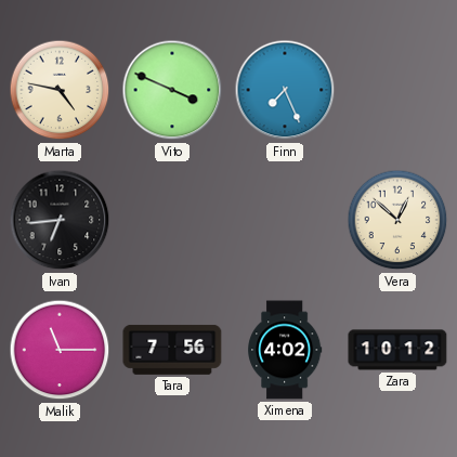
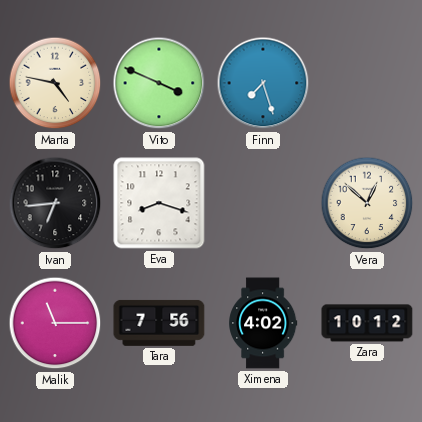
Finn: 7:26 -> 7:27 (263, 83)
Eva: none -> 8:18 (159, 203)
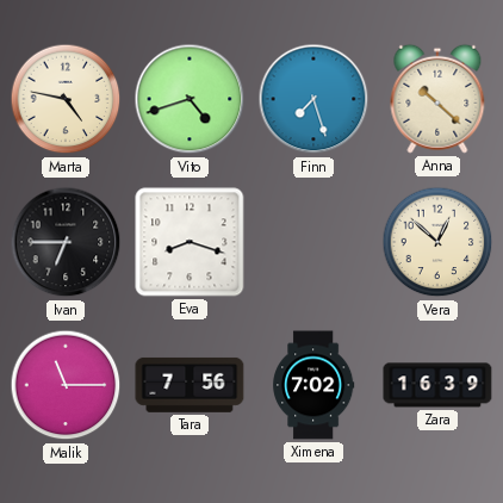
Vito: 3:49 -> 4:42 (190, 99)
Anna: none -> 10:22 (437, 99)
Ivan: 6:44 -> 6:45 (66, 242)
Ximena: 4:02 -> 7:02 (315, 385)
Zara: 10:12 -> 16:39 (437, 385)
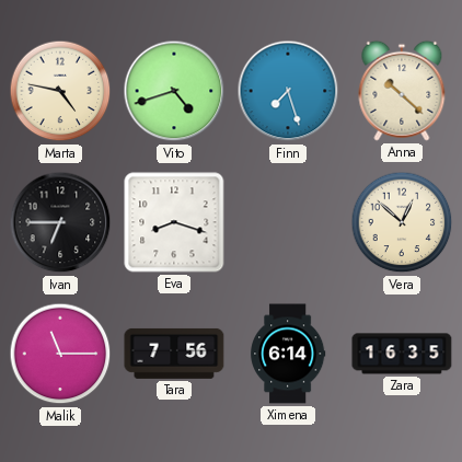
Ximena: 7:02 -> 6:14 (289, 354)
Zara: 16:39 -> 16:35 (402, 354)
